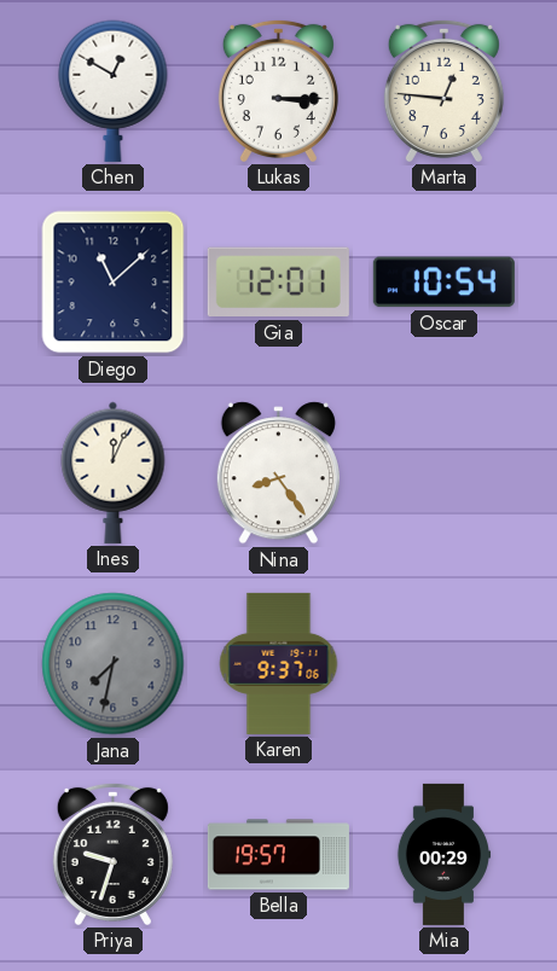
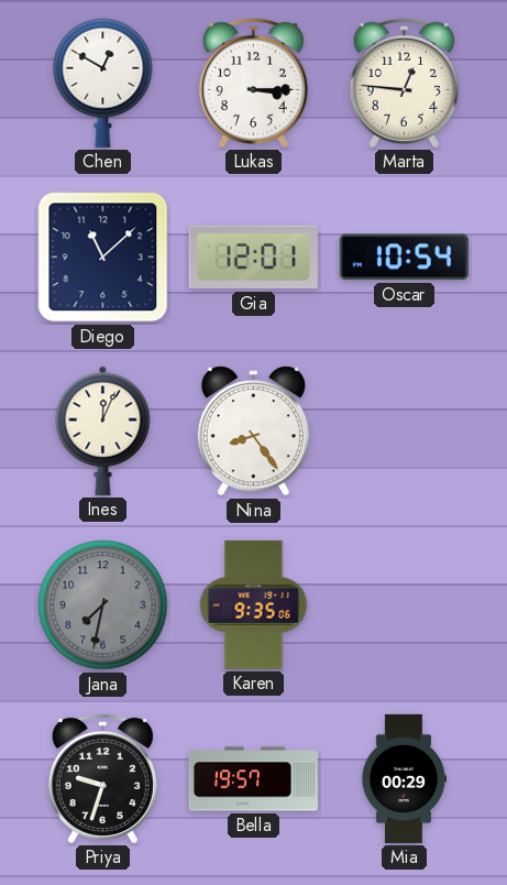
Karen: 9:37 -> 9:35 (254, 604)
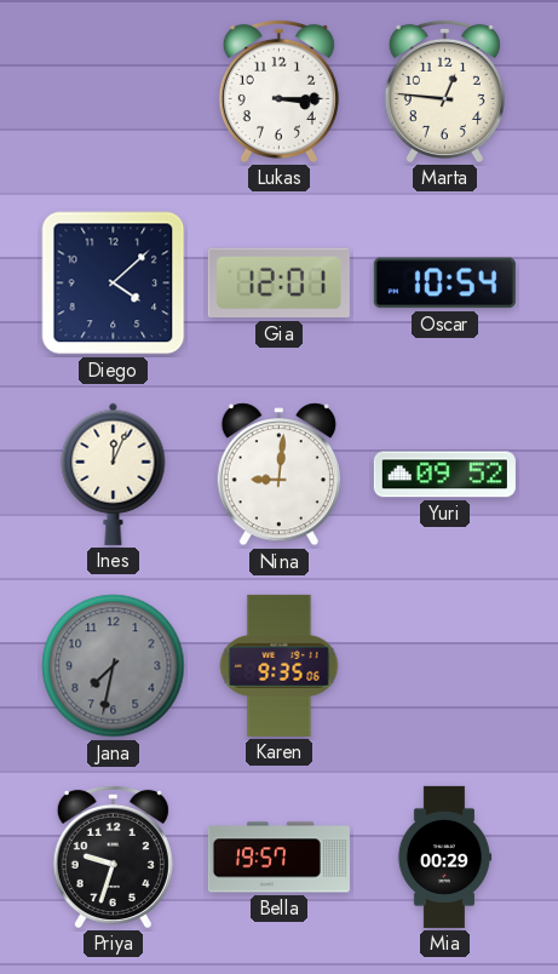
Chen: 12:50 -> none (103, 83)
Diego: 11:08 -> 4:08 (114, 283)
Nina: 8:24 -> 9:01 (278, 475)
Yuri: none -> 09:52 (444, 475)
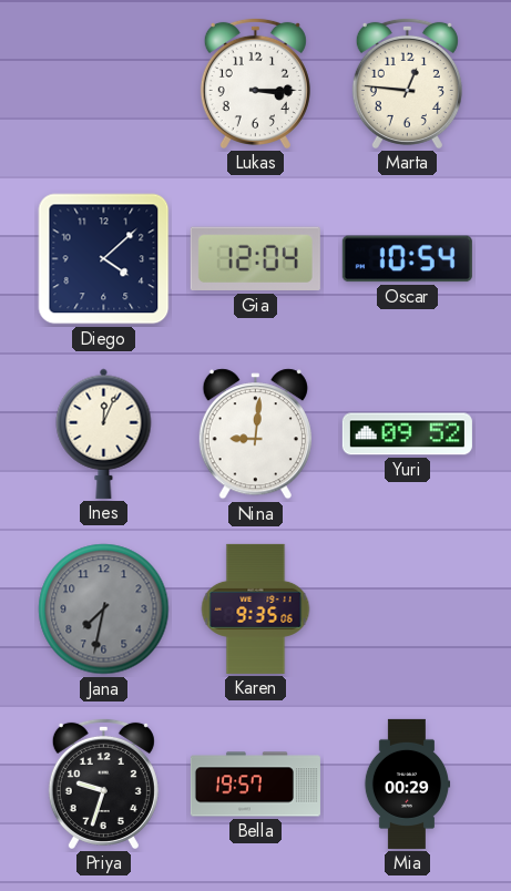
Gia: 12:01 -> 12:04 (255, 259)
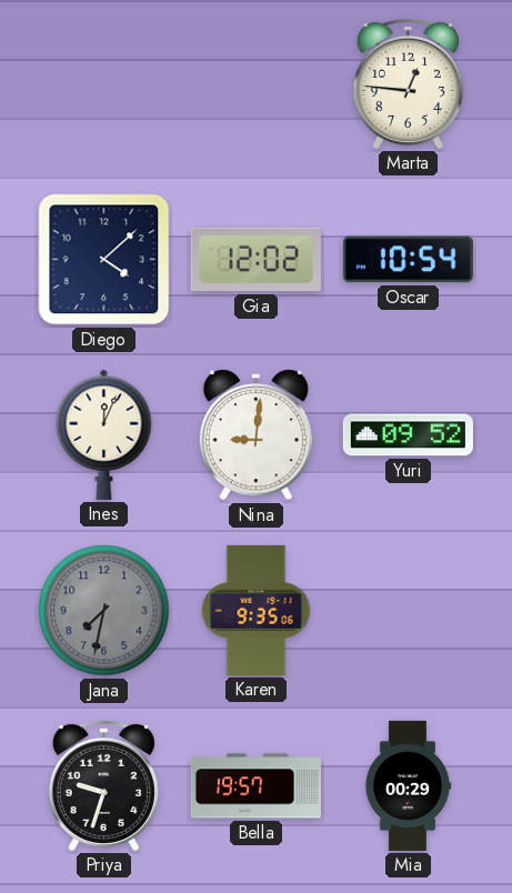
Lukas: 3:15 -> none (255, 83)
Gia: 12:04 -> 12:02 (255, 260)
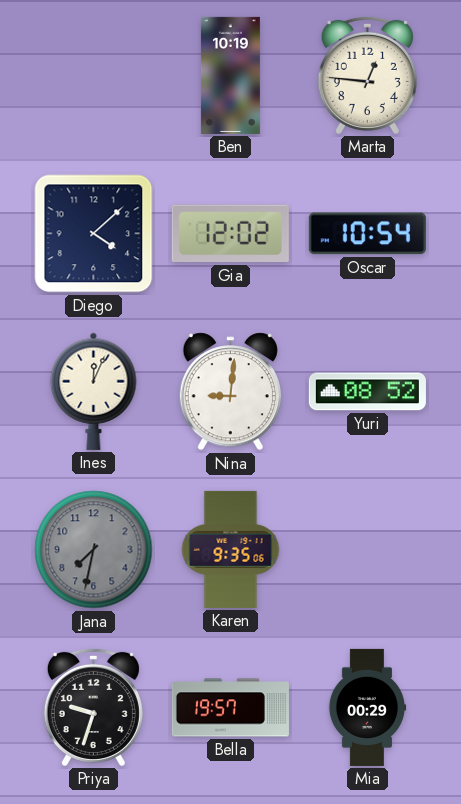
Ben: none -> 10:19 (230, 75)
Yuri: 09:52 -> 08:52 (367, 392)
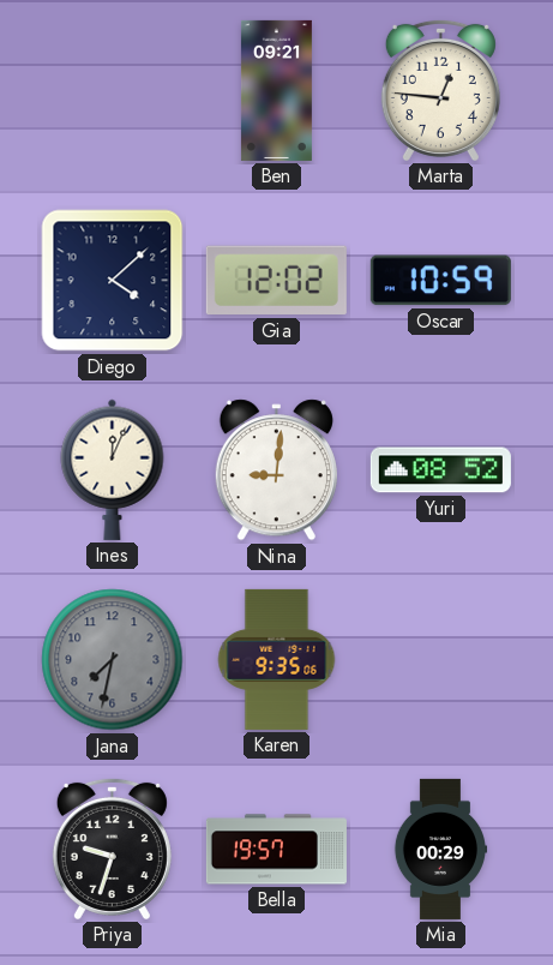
Ben: 10:19 -> 09:21 (276, 90)
Oscar: 10:54 -> 10:59 (440, 281)
